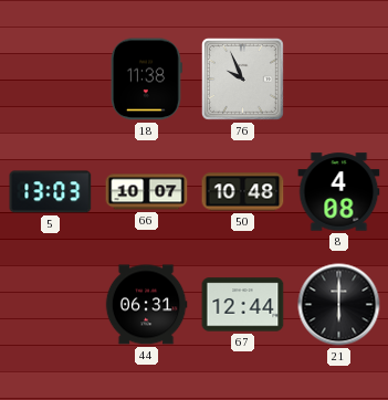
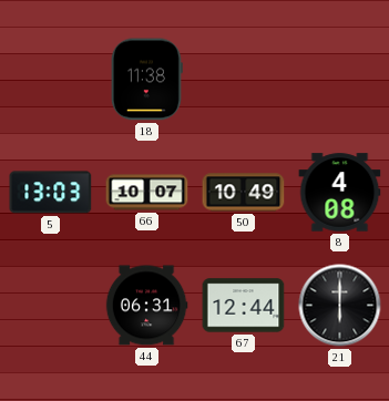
76: 9:56 -> none (242, 78)
50: 10:48 -> 10:49 (244, 193)
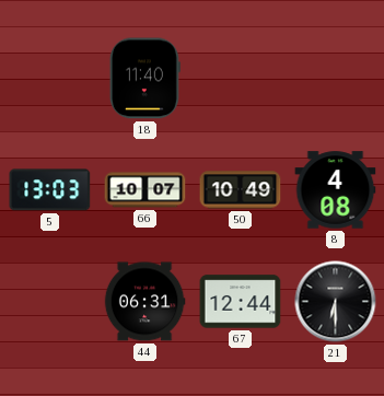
18: 11:38 -> 11:40 (144, 79)
21: 6:00 -> 6:30 (336, 302)
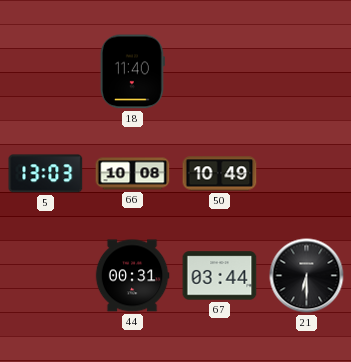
66: 10:07 -> 10:08 (133, 174)
8: 4:08 -> none (336, 190)
44: 06:31 -> 00:31 (132, 276)
67: 12:44 -> 03:44 (220, 276)
